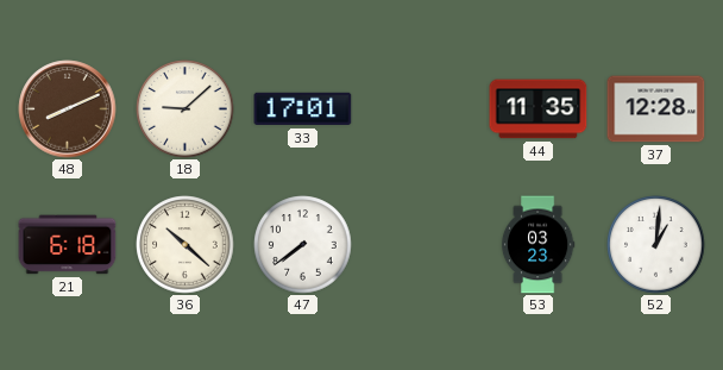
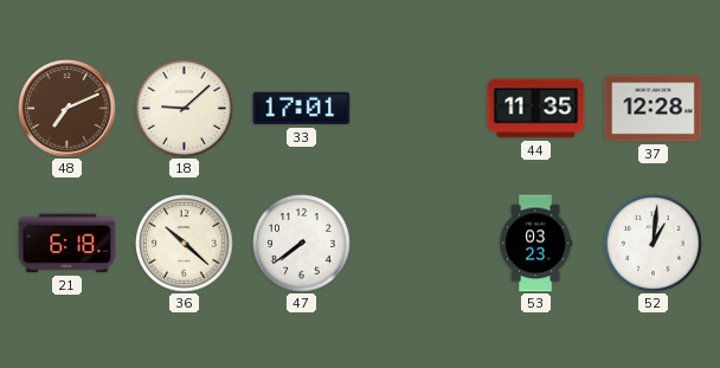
48: 8:11 -> 7:11 (67, 109)
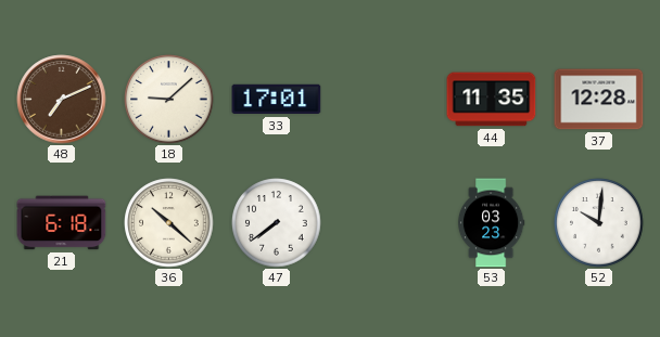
52: 1:01 -> 10:01 (599, 223)
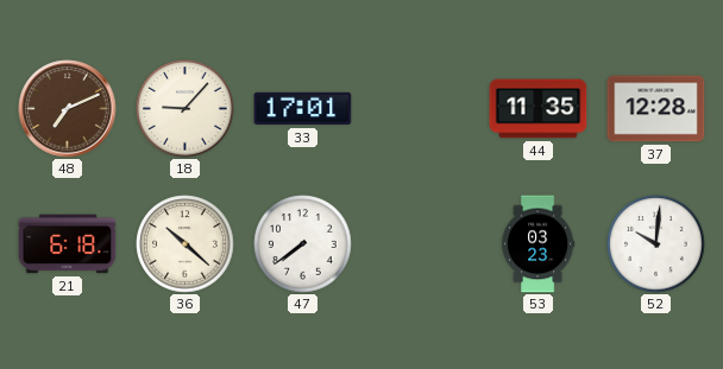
18: 9:08 -> 9:07 (186, 109)
